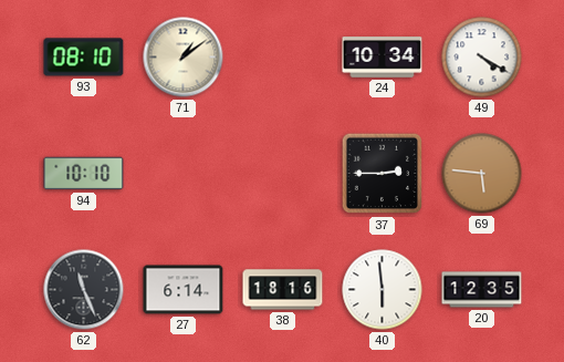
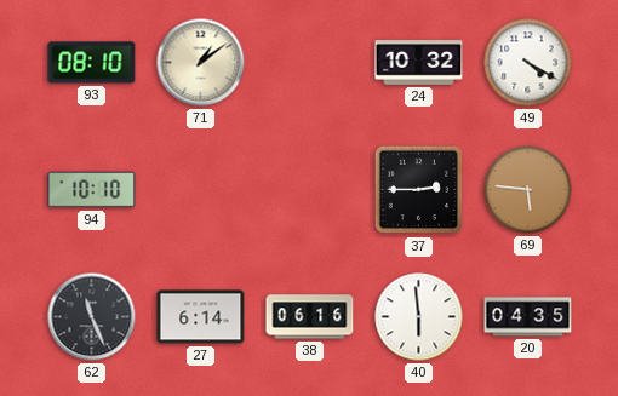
24: 10:34 -> 10:32 (419, 63)
38: 18:16 -> 06:16 (310, 317)
20: 12:35 -> 04:35 (528, 317)
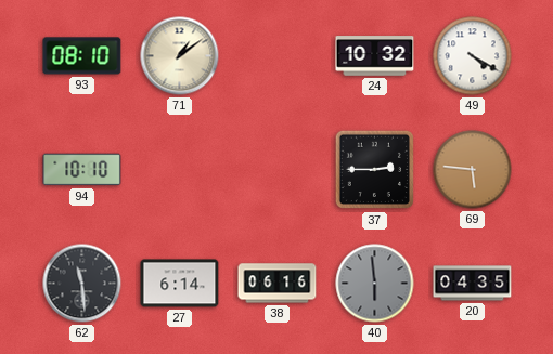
62: 11:26 -> 11:29 (82, 284)
40 dial: white -> grey (375, 284)
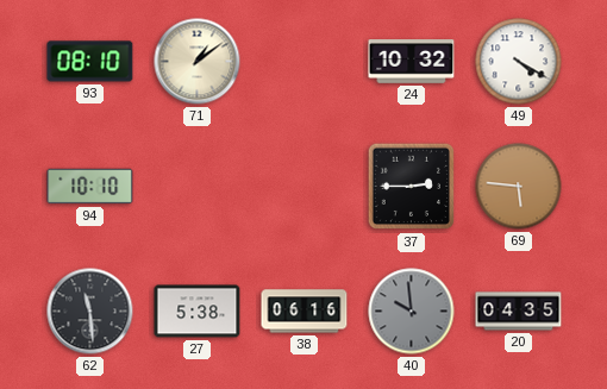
27: 6:14 -> 5:38 (198, 312)
40: 5:59 -> 9:59 (412, 312)
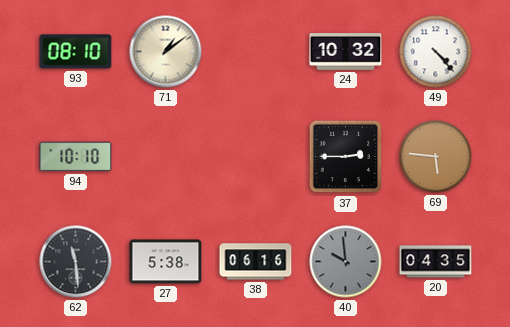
49: 4:20 -> 4:23 (436, 52)
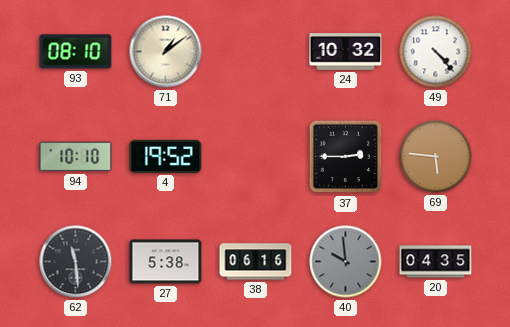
4: none -> 19:52 (166, 156)
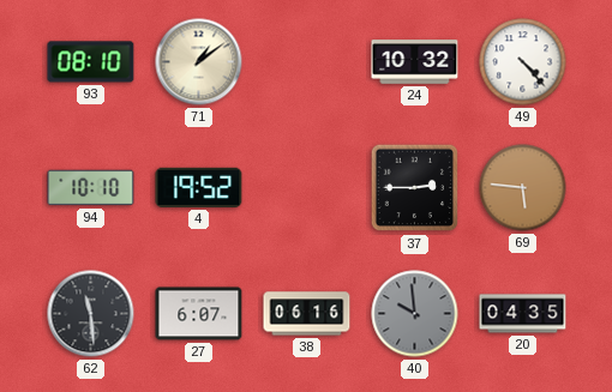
27: 5:38 -> 6:07 (199, 314)
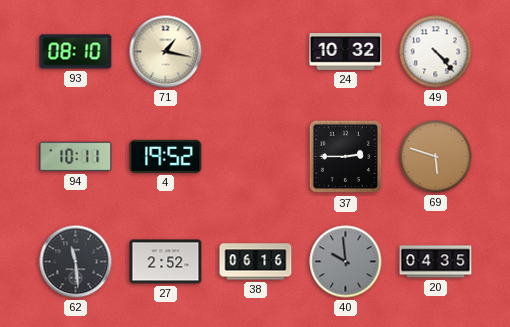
71: 1:09 -> 1:17 (166, 52)
94: 10:10 -> 10:11 (76, 157)
69: 5:46 -> 5:48 (436, 157)
27: 6:07 -> 2:52 (166, 262)
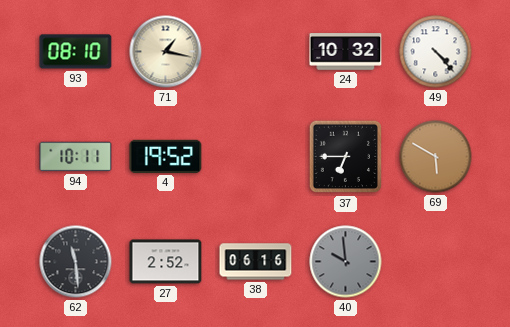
37: 2:45 -> 6:45 (346, 157)
69: 5:48 -> 5:50 (436, 157)
20: 04:35 -> none (436, 262)
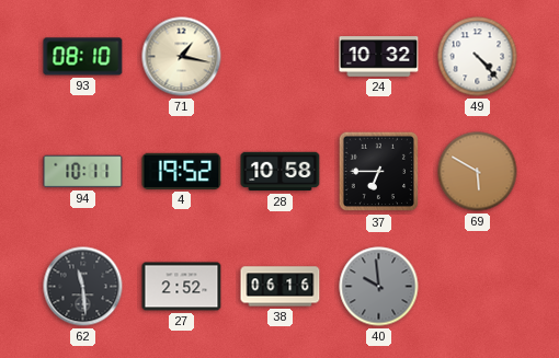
28: none -> 10:58 (281, 172)
